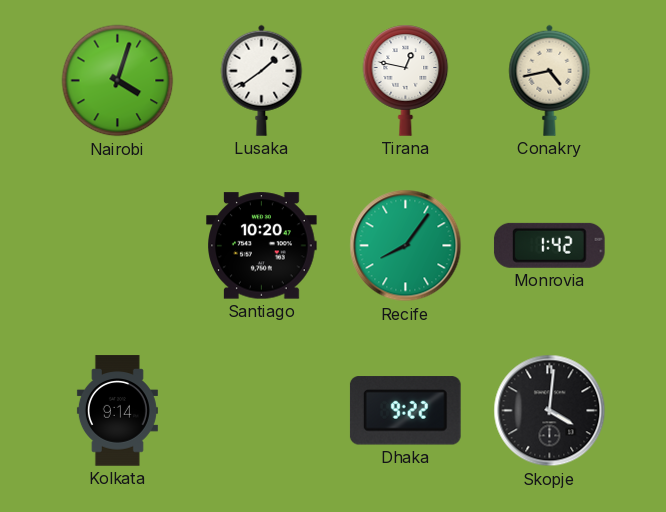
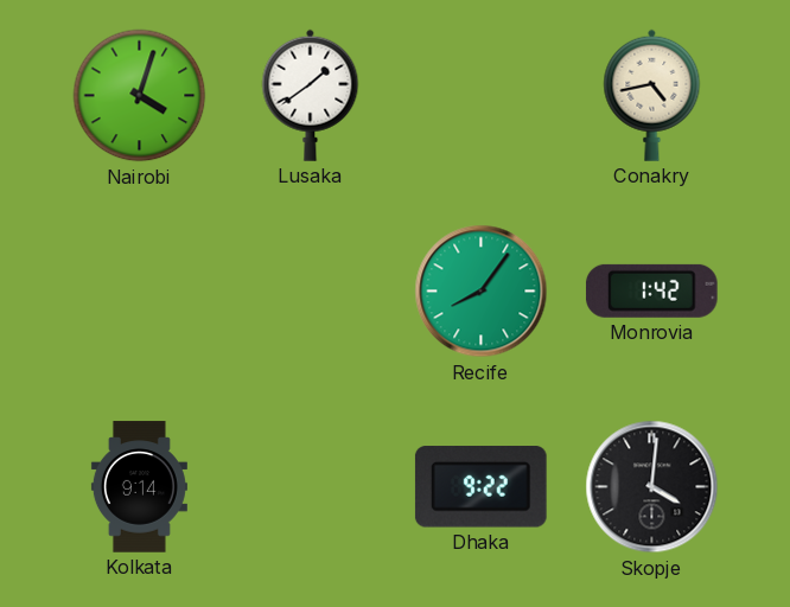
Tirana: 12:47 -> none (406, 80)
Santiago: 10:20 -> none (262, 246)
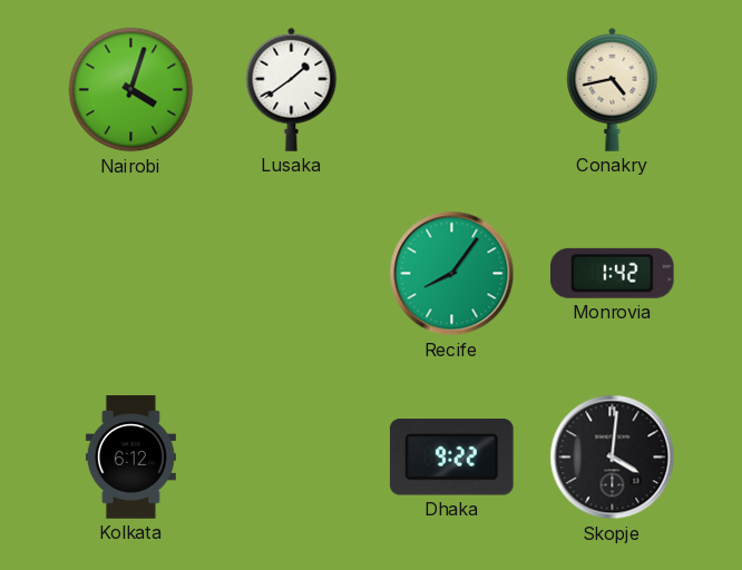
Kolkata: 9:14 -> 6:12 (130, 458)
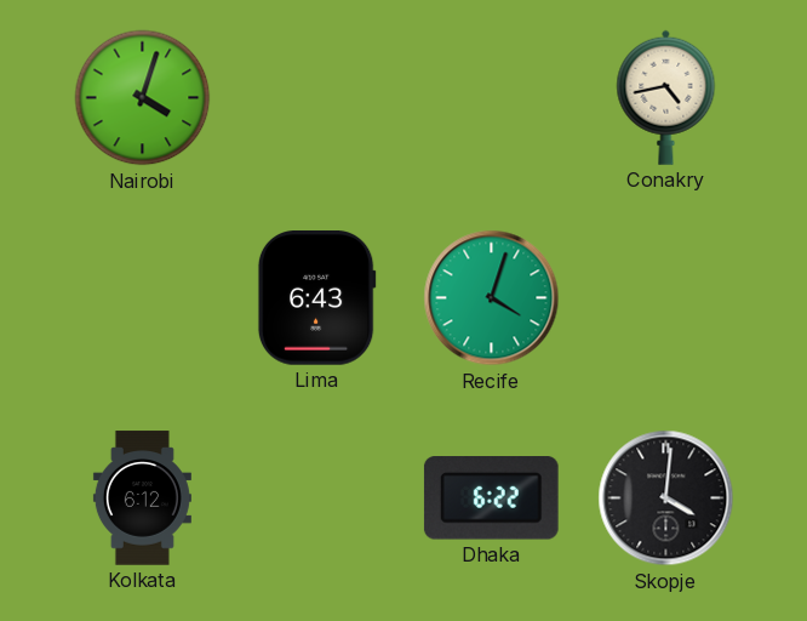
Lusaka: 1:39 -> none (292, 89)
Lima: none -> 6:43 (316, 298)
Recife: 8:06 -> 4:03 (492, 298)
Monrovia: 1:42 -> none (612, 273)
Dhaka: 9:22 -> 6:22 (491, 498)
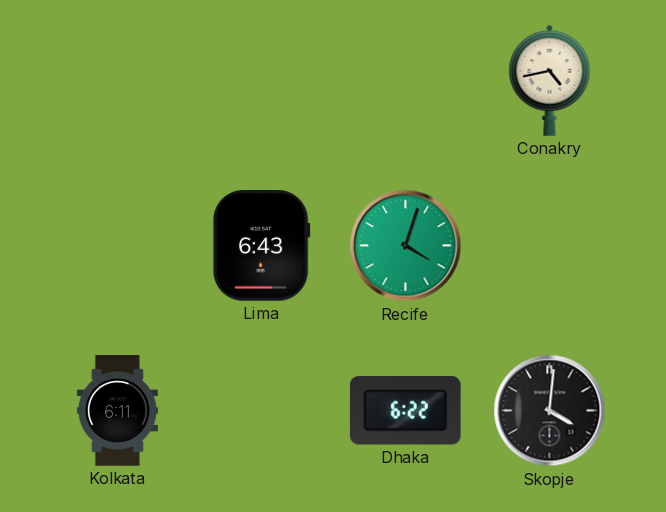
Nairobi: 4:03 -> none (143, 98)
Kolkata: 6:12 -> 6:11 (117, 411)
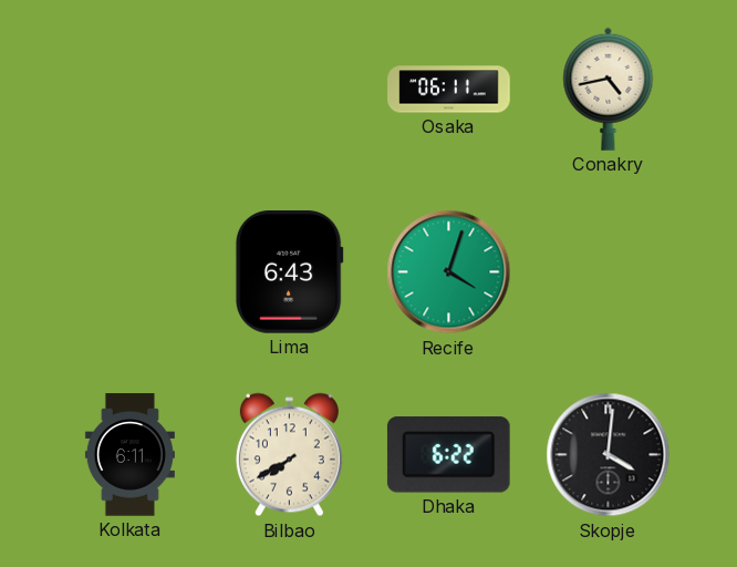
Osaka: none -> 06:11 (449, 90)
Bilbao: none -> 7:40 (289, 455)
